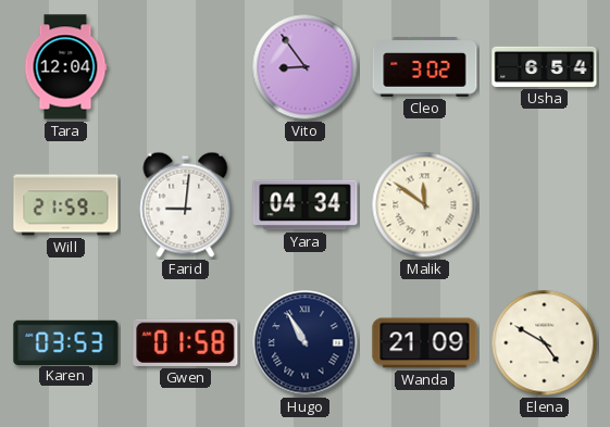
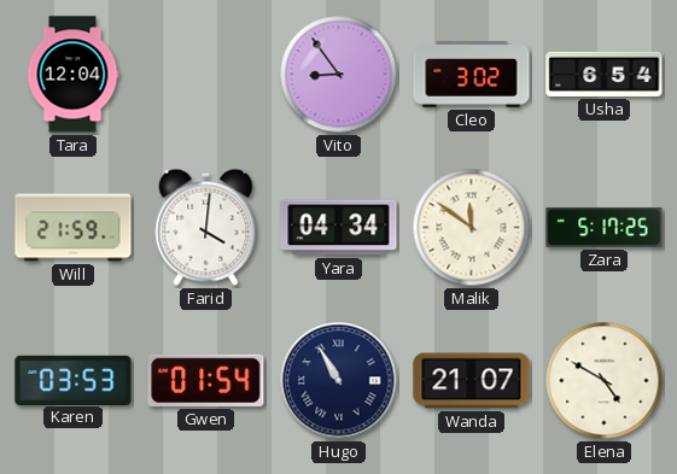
Farid: 9:01 -> 4:01 (206, 227)
Zara: none -> 5:17 (605, 227)
Gwen: 01:58 -> 01:54 (206, 380)
Wanda: 21:09 -> 21:07 (472, 381)
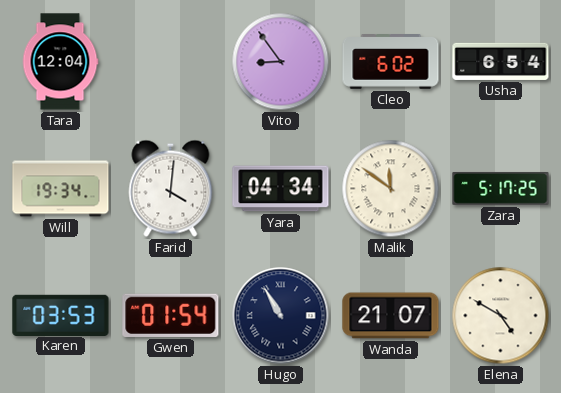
Cleo: 3:02 -> 6:02 (391, 62)
Will: 21:59 -> 19:34 (61, 189)
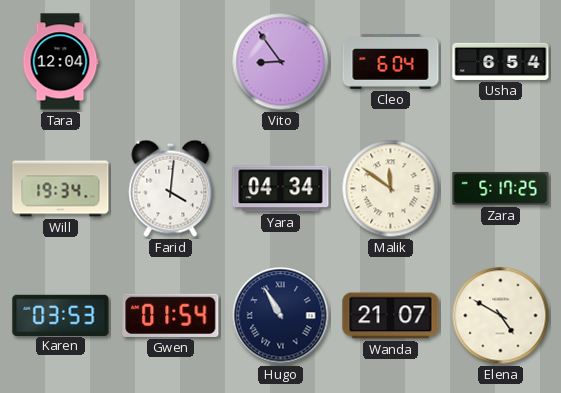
Cleo: 6:02 -> 6:04 (391, 62)
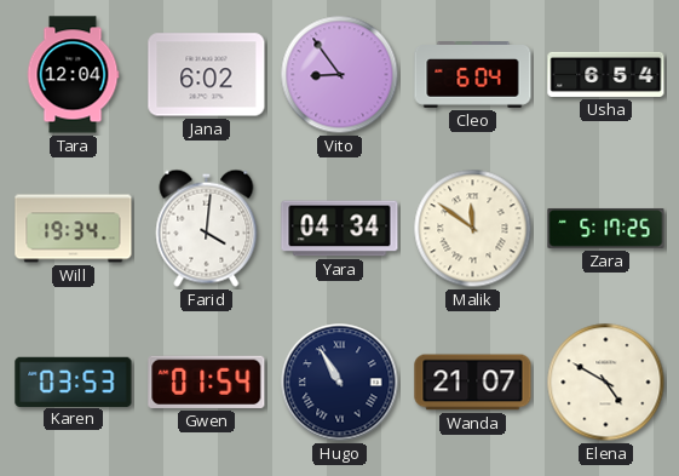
Jana: none -> 6:02 (207, 75)
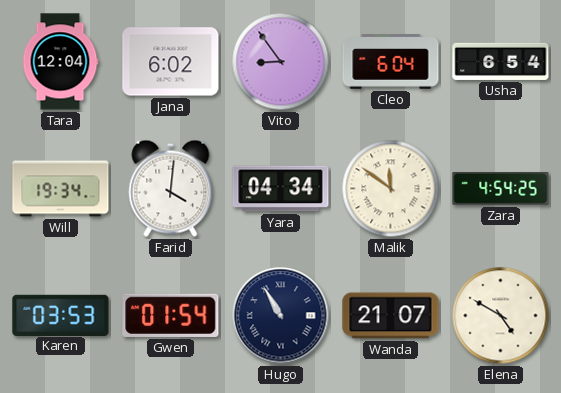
Zara: 5:17 -> 4:54 (501, 188)
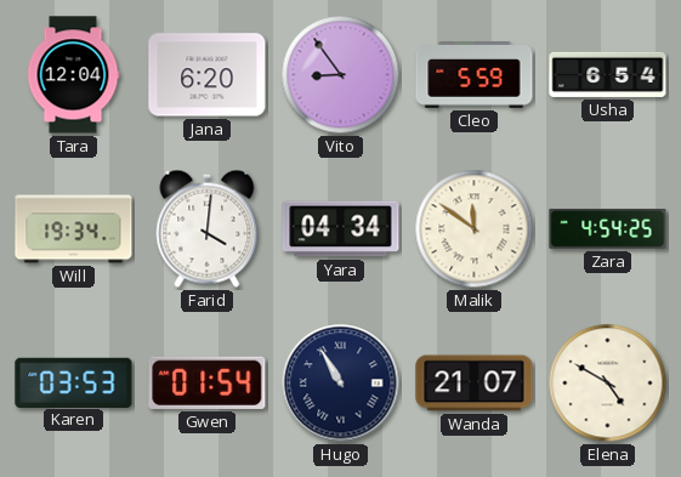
Jana: 6:02 -> 6:20 (208, 75)
Cleo: 6:04 -> 5:59 (475, 75)
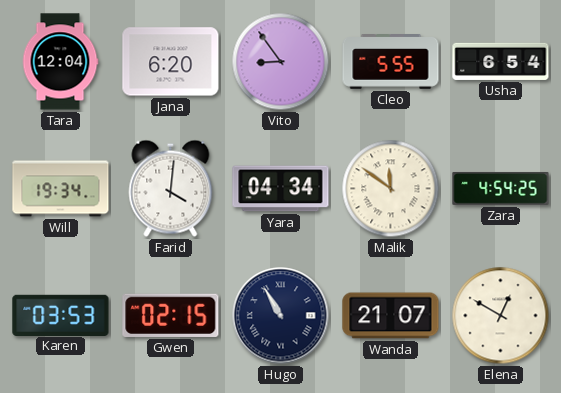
Cleo: 5:59 -> 5:55 (391, 62)
Gwen: 01:54 -> 02:15 (171, 315)
Elena: 4:50 -> 12:50 (501, 316)
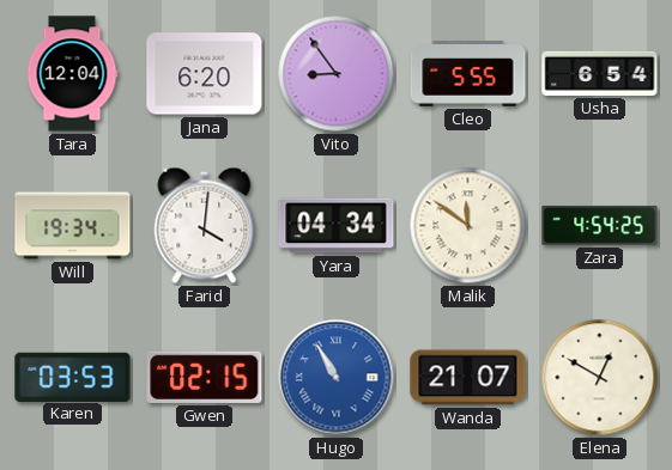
Hugo dial: navy -> blue (337, 378)
